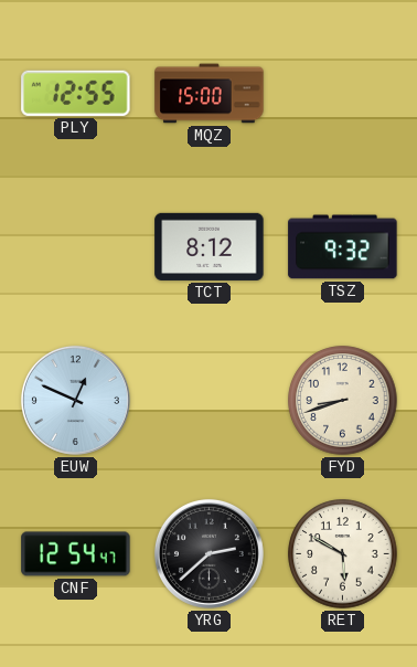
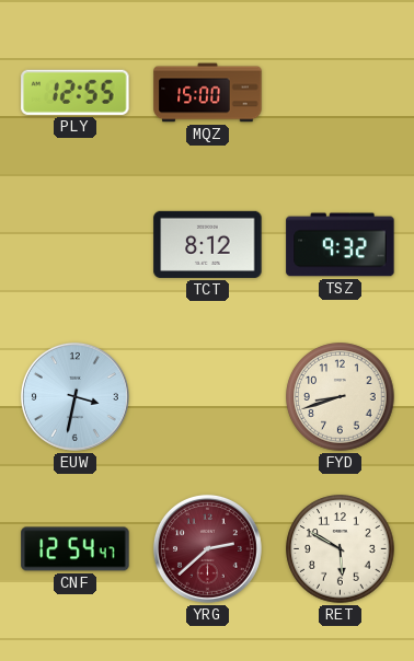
EUW: 12:49 -> 3:32 (74, 396)
YRG dial: black -> burgundy (207, 548)
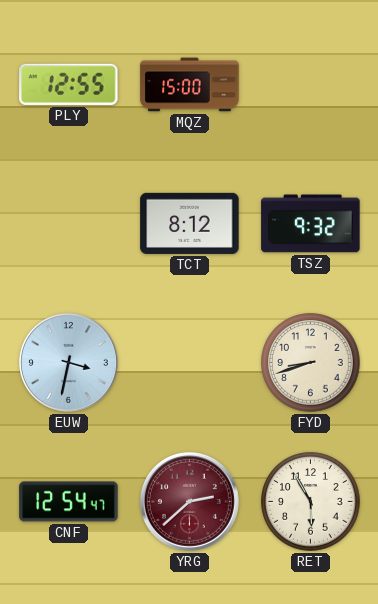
RET: 5:50 -> 5:55 (311, 502)
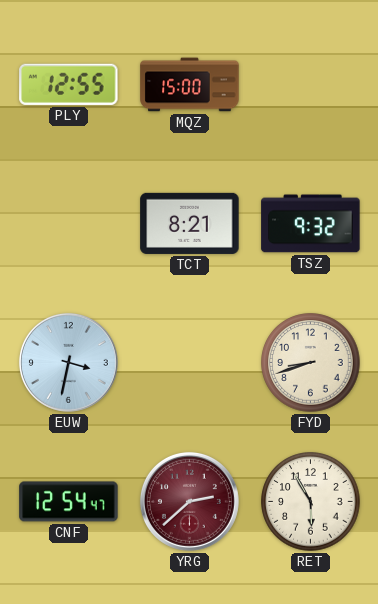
TCT: 8:12 -> 8:21 (190, 223)
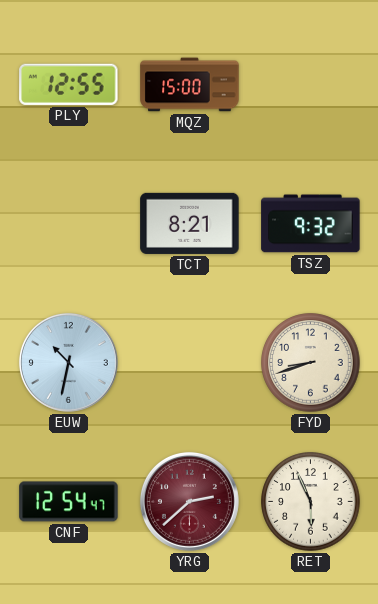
EUW: 3:32 -> 10:32 (68, 362)
RET: 5:55 -> 5:56 (311, 502)
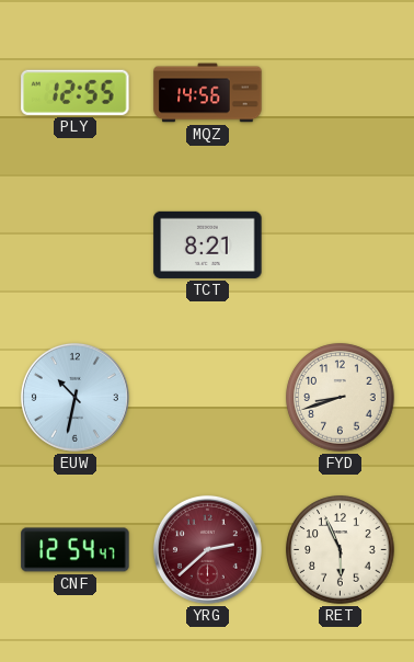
MQZ: 15:00 -> 14:56 (208, 93)
TSZ: 9:32 -> none (311, 224)
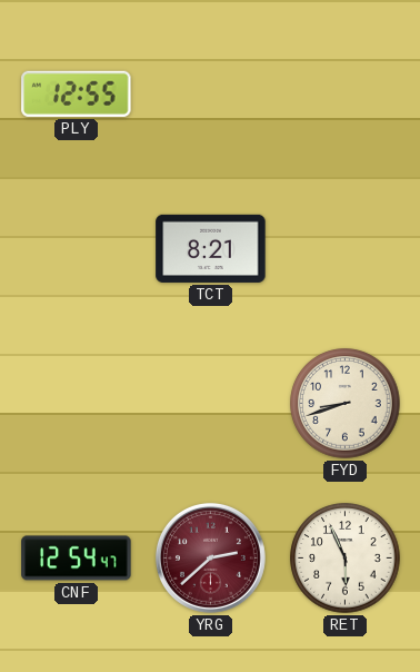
MQZ: 14:56 -> none (208, 93)
EUW: 10:32 -> none (74, 397)
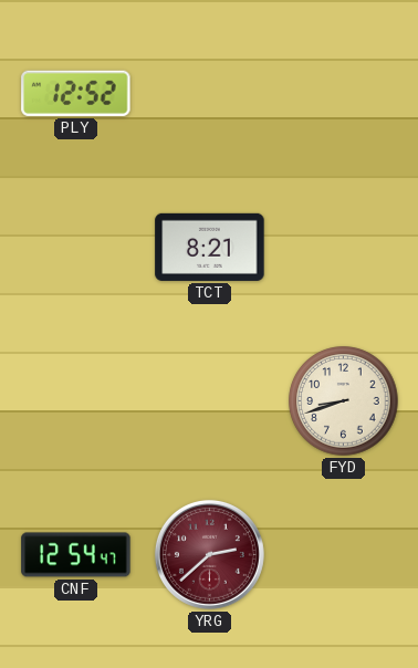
PLY: 12:55 -> 12:52 (76, 93)
RET: 5:56 -> none (346, 559)
